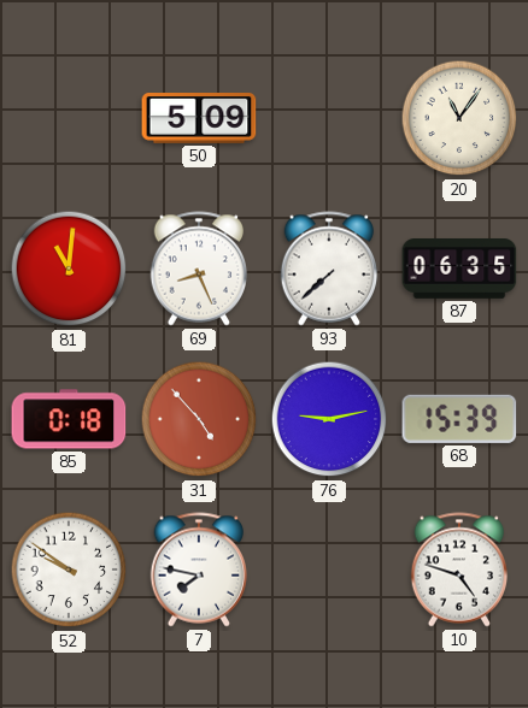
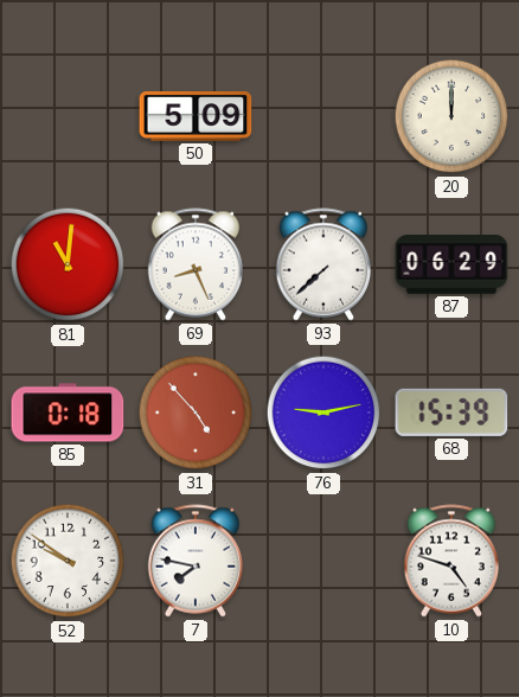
20: 11:06 -> 12:00 (451, 116)
87: 06:35 -> 06:29 (451, 266)
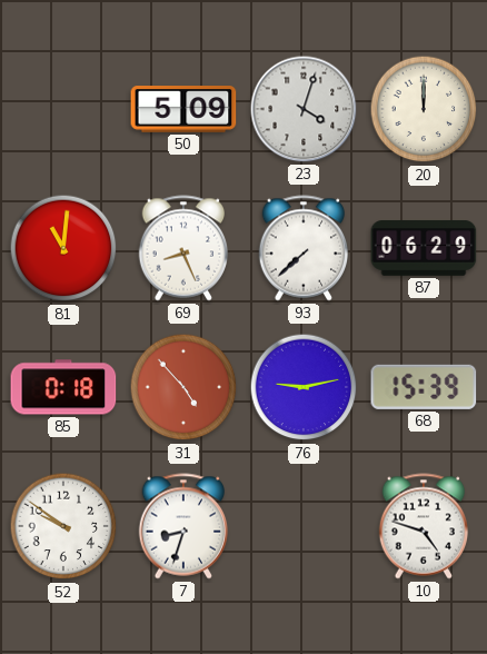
23: none -> 4:03 (304, 109)
7: 7:47 -> 8:33 (183, 526)
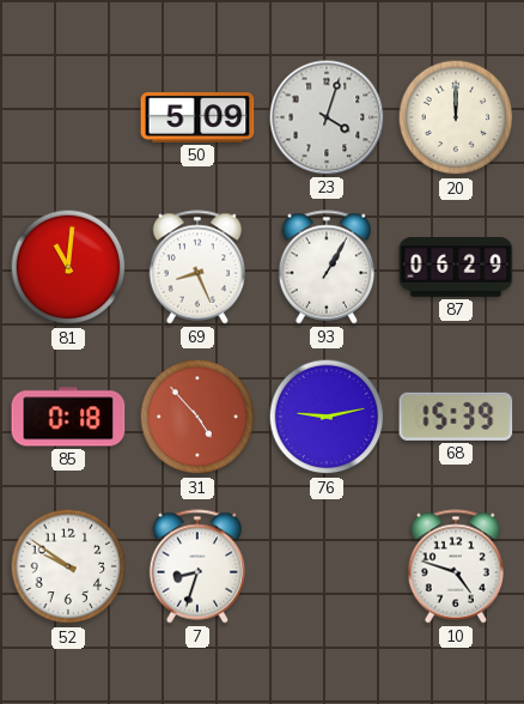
93: 7:38 -> 1:05 (327, 267)
